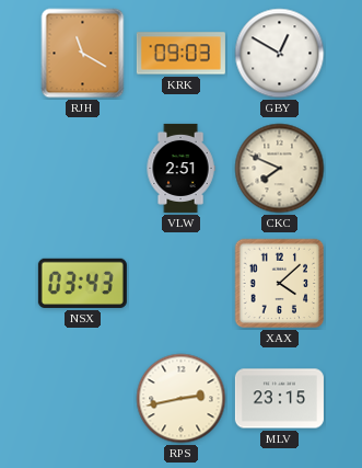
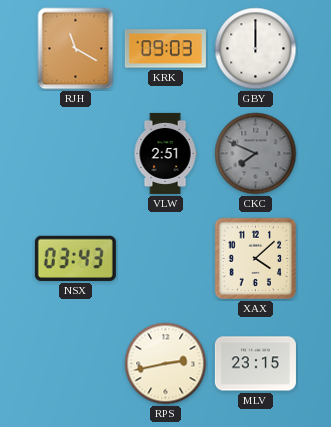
GBY: 12:50 -> 12:00 (256, 49)
CKC dial: cream -> grey (256, 154)
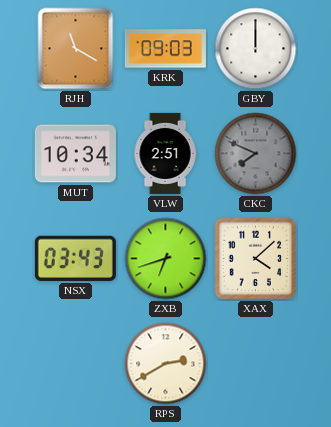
MUT: none -> 10:34 (75, 154)
ZXB: none -> 6:42 (166, 259)
RPS: 2:43 -> 2:40 (166, 364)
MLV: 23:15 -> none (255, 364)
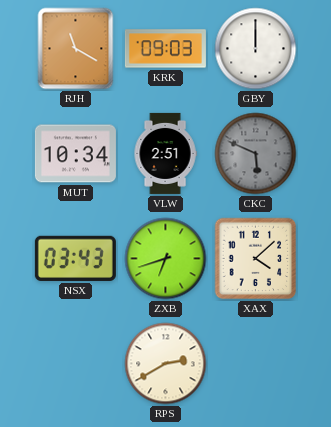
CKC: 7:49 -> 5:49 (256, 154)
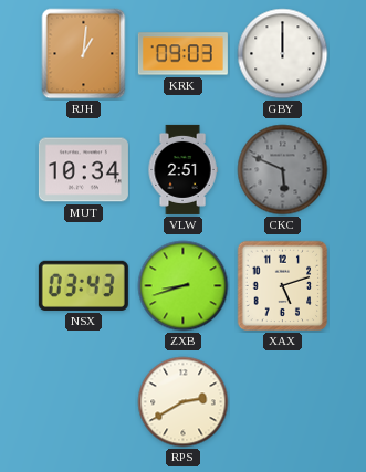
RJH: 11:20 -> 1:01 (84, 54)
ZXB: 6:42 -> 8:42 (184, 286)
XAX: 4:08 -> 5:12 (283, 286)
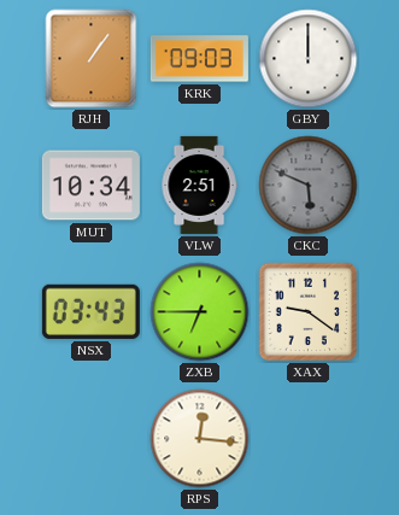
RJH: 1:01 -> 1:06 (92, 59)
ZXB: 8:42 -> 6:45 (200, 312)
XAX: 5:12 -> 9:21 (309, 312)
RPS: 2:40 -> 12:16 (200, 439)
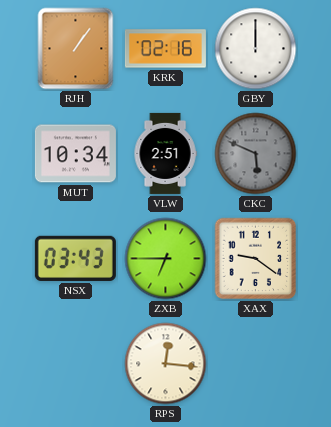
KRK: 09:03 -> 02:16 (165, 49)
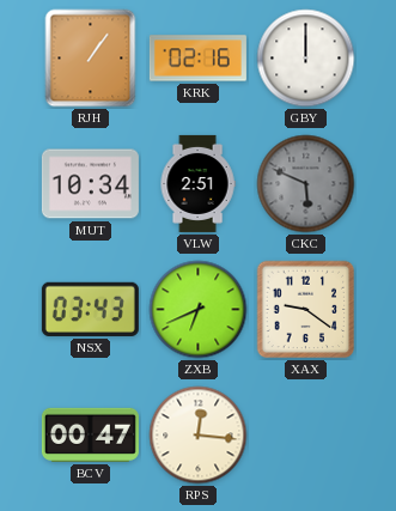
ZXB: 6:45 -> 6:41 (199, 310)
BCV: none -> 00:47 (90, 434)
